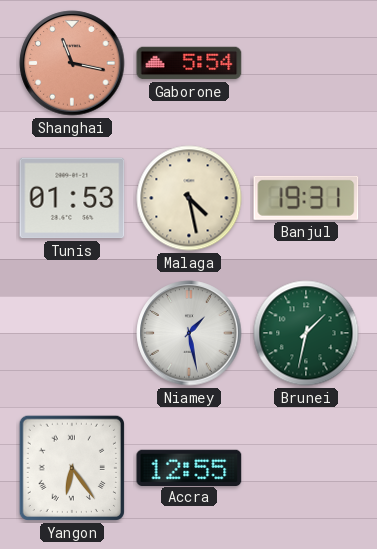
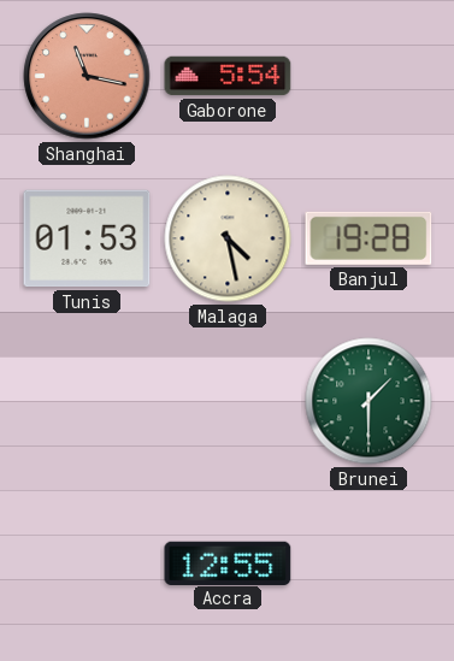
Banjul: 19:31 -> 19:28 (368, 238)
Niamey: 1:28 -> none (189, 333)
Brunei: 1:32 -> 1:30 (368, 401)
Yangon: 6:24 -> none (72, 468)
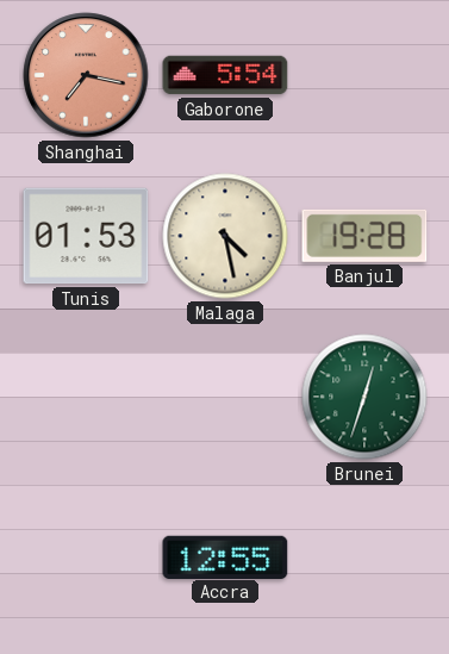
Shanghai: 11:17 -> 7:17 (86, 75)
Brunei: 1:30 -> 12:33 (364, 397)
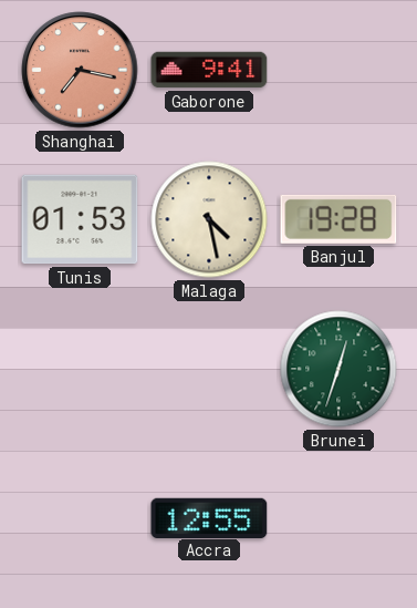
Gaborone: 5:54 -> 9:41 (209, 70)
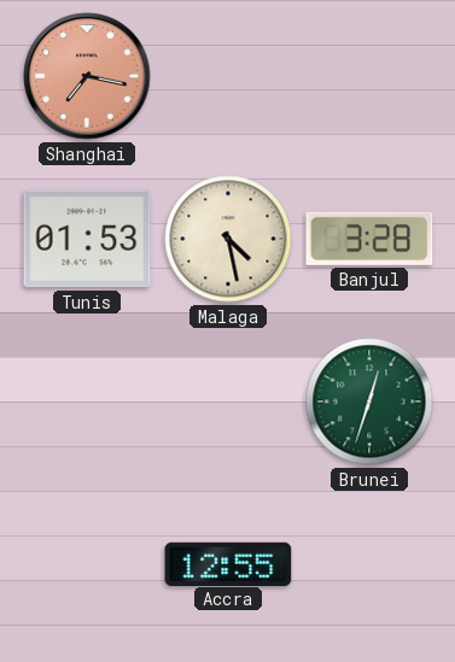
Gaborone: 9:41 -> none (209, 70)
Banjul: 19:28 -> 3:28 (369, 239)
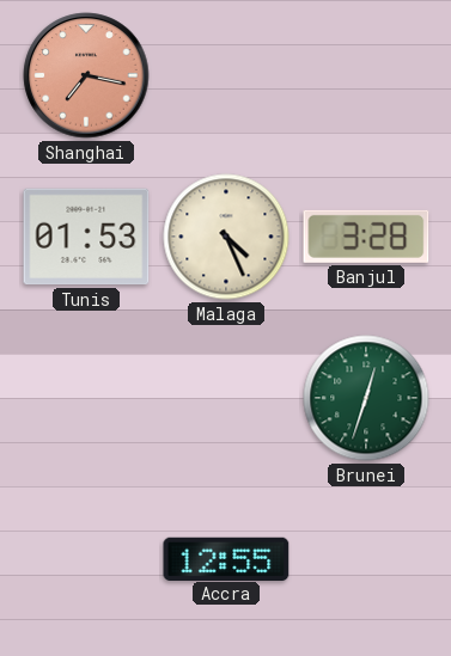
Malaga: 4:28 -> 4:26 (226, 237)
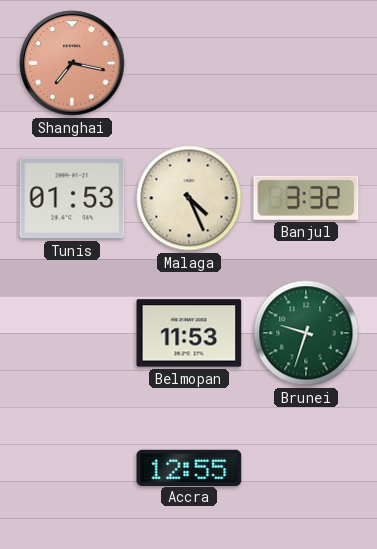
Banjul: 3:28 -> 3:32 (306, 198)
Belmopan: none -> 11:53 (189, 333)
Brunei: 12:33 -> 9:33 (306, 333)
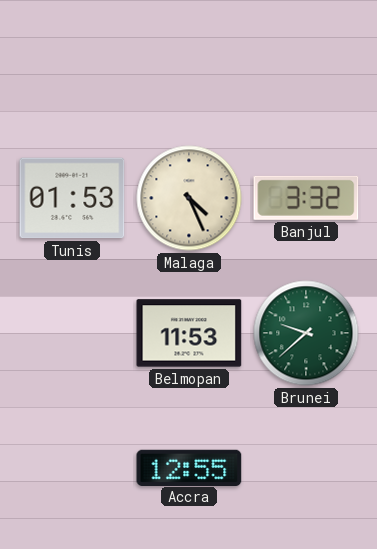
Shanghai: 7:17 -> none (72, 63)
Brunei: 9:33 -> 9:38 (306, 333)
